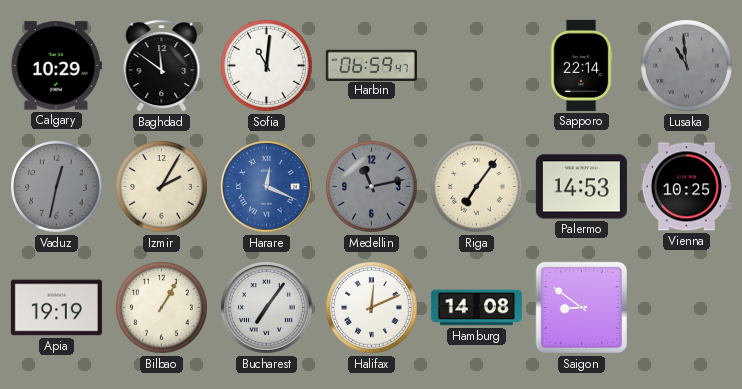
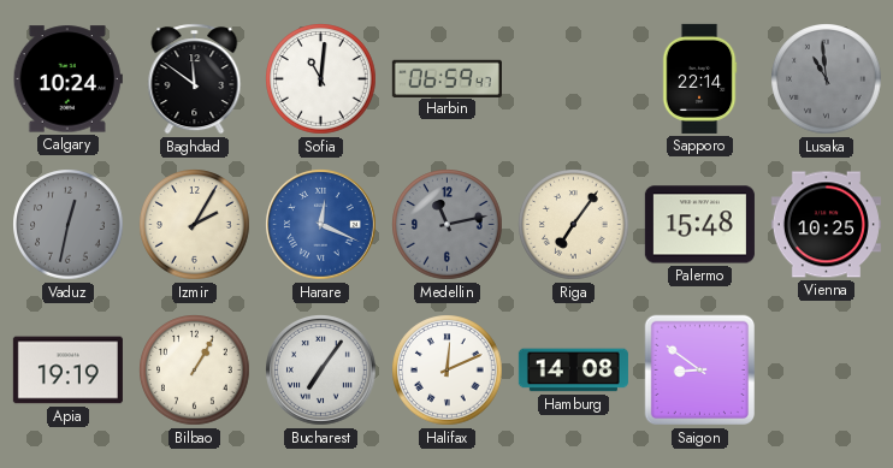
Calgary: 10:29 -> 10:24 (67, 79)
Palermo: 14:53 -> 15:48 (699, 225)
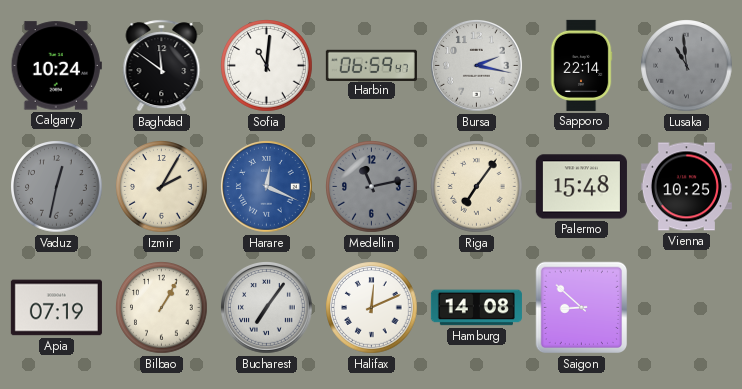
Bursa: none -> 2:17 (477, 66)
Apia: 19:19 -> 07:19 (56, 308)
Saigon: 8:51 -> 8:52 (582, 308)
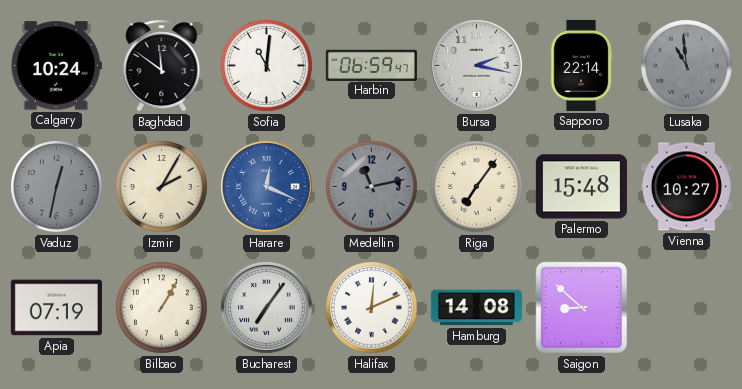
Vienna: 10:25 -> 10:27 (686, 187)
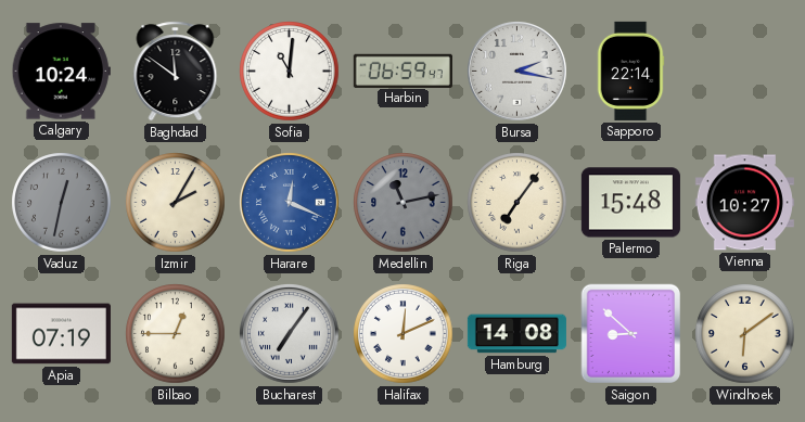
Lusaka: 10:59 -> none (687, 66)
Bilbao: 1:05 -> 12:45 (176, 334)
Windhoek: none -> 6:09 (745, 334)
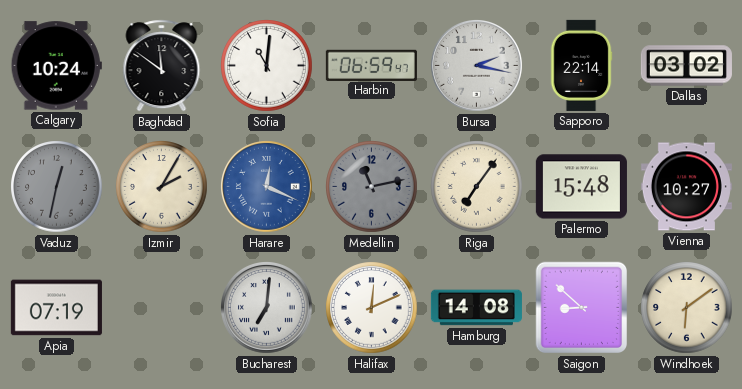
Dallas: none -> 03:02 (686, 66)
Bilbao: 12:45 -> none (176, 334)
Bucharest: 7:06 -> 7:01 (267, 308)
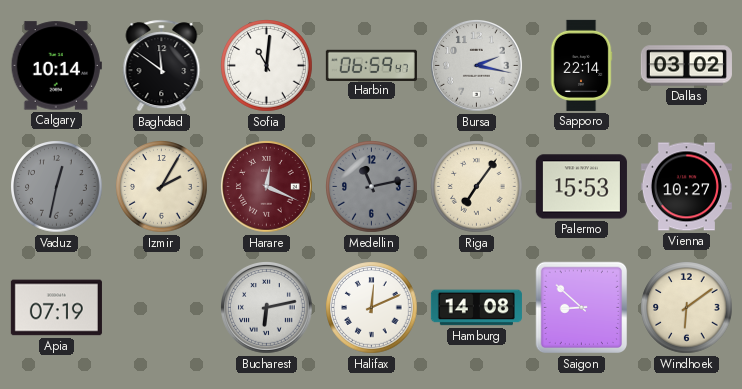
Calgary: 10:24 -> 10:14 (56, 66)
Harare dial: blue -> burgundy (267, 187)
Palermo: 15:48 -> 15:53 (581, 187)
Bucharest: 7:01 -> 6:13 (267, 308)
